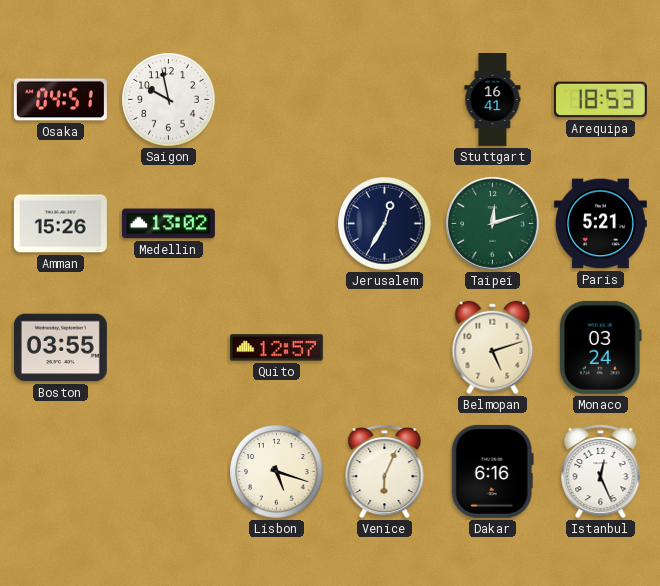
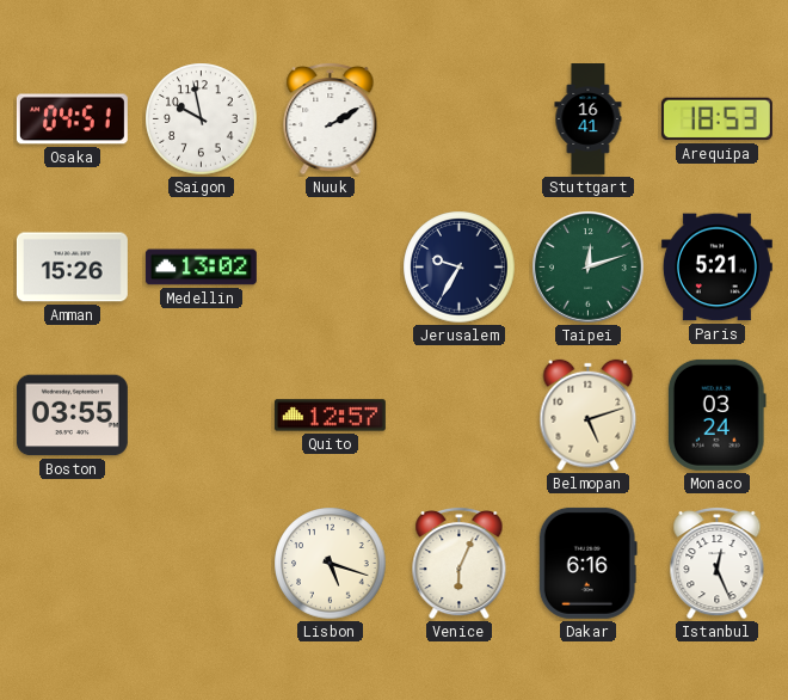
Nuuk: none -> 2:10 (331, 118)
Jerusalem: 12:35 -> 9:35 (460, 268)
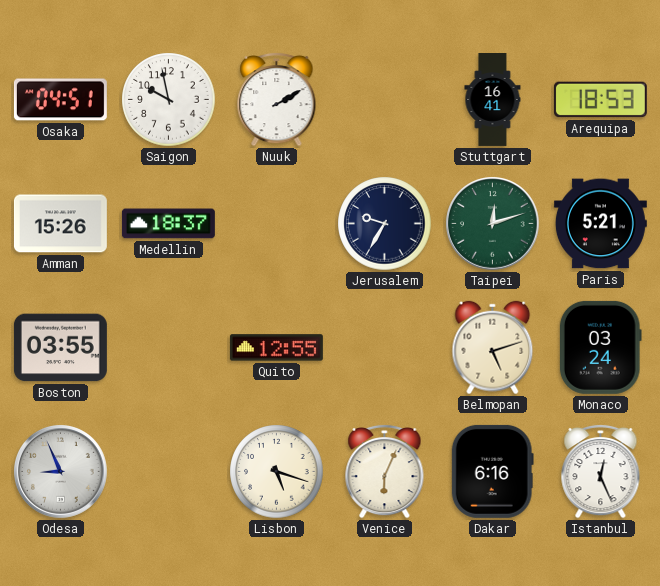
Medellin: 13:02 -> 18:37 (168, 224)
Quito: 12:57 -> 12:55 (276, 348)
Odesa: none -> 8:56 (61, 472)
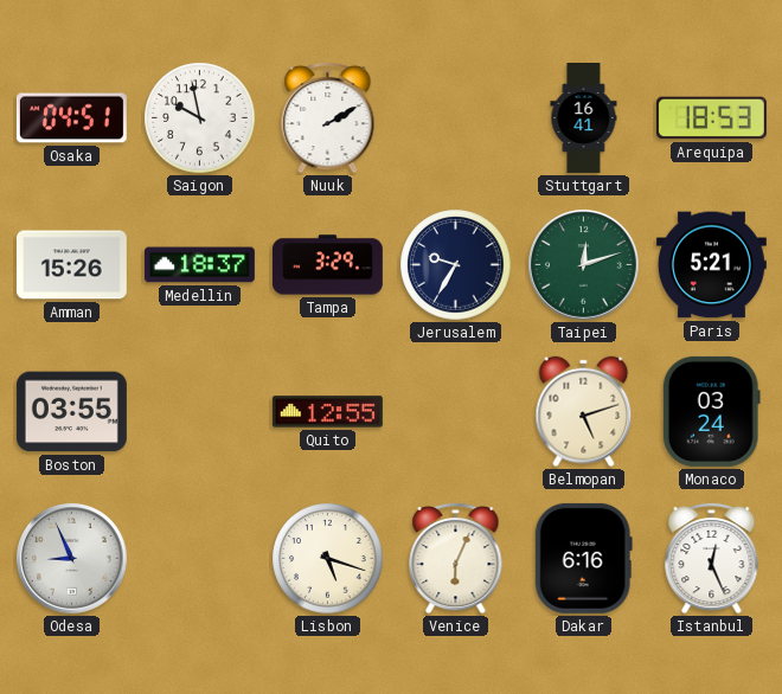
Tampa: none -> 3:29 (327, 265)
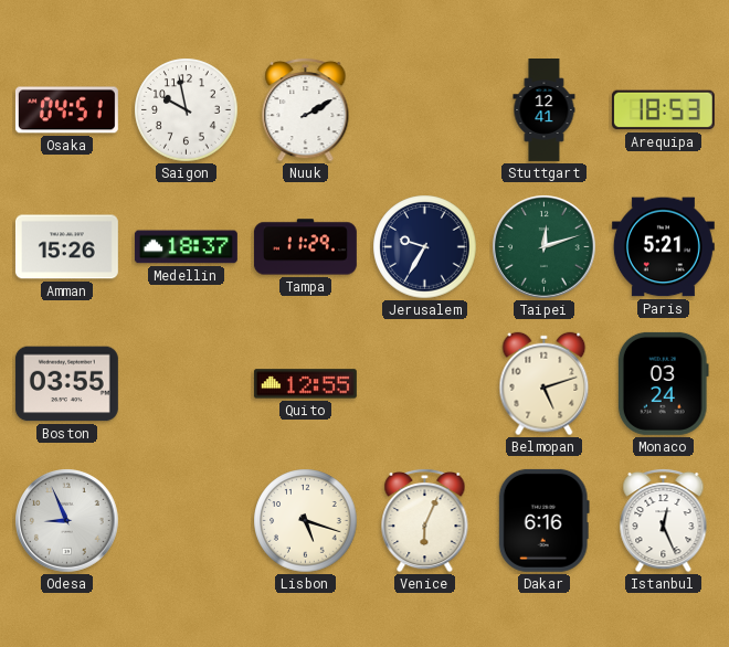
Stuttgart: 16:41 -> 12:41 (545, 110)
Tampa: 3:29 -> 11:29 (305, 247)
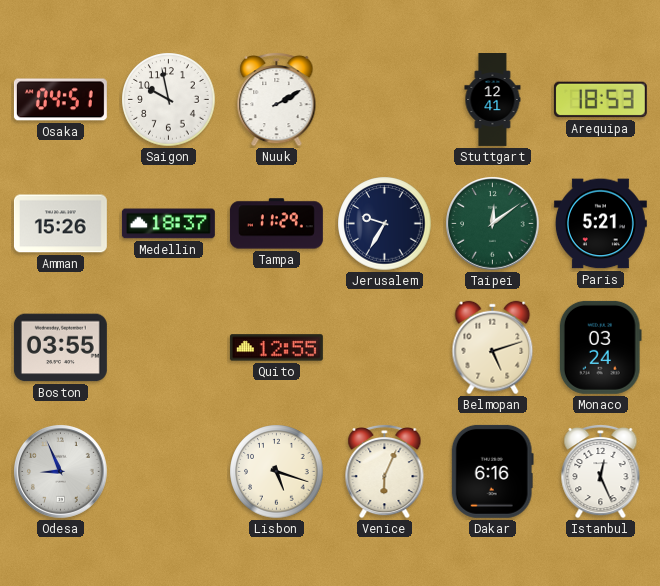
Taipei: 12:12 -> 12:09 (493, 224)
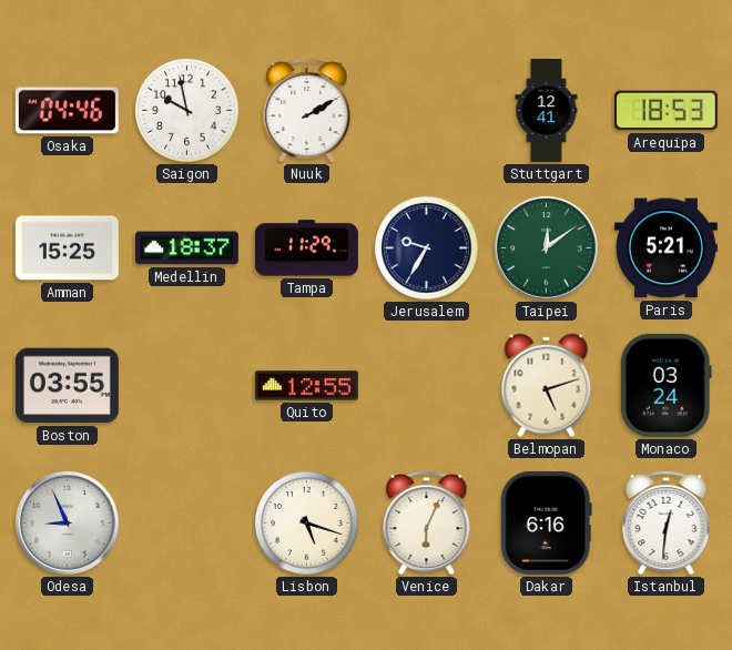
Osaka: 04:51 -> 04:46 (67, 111)
Amman: 15:26 -> 15:25 (67, 248)
Istanbul: 12:26 -> 12:31 (667, 522)
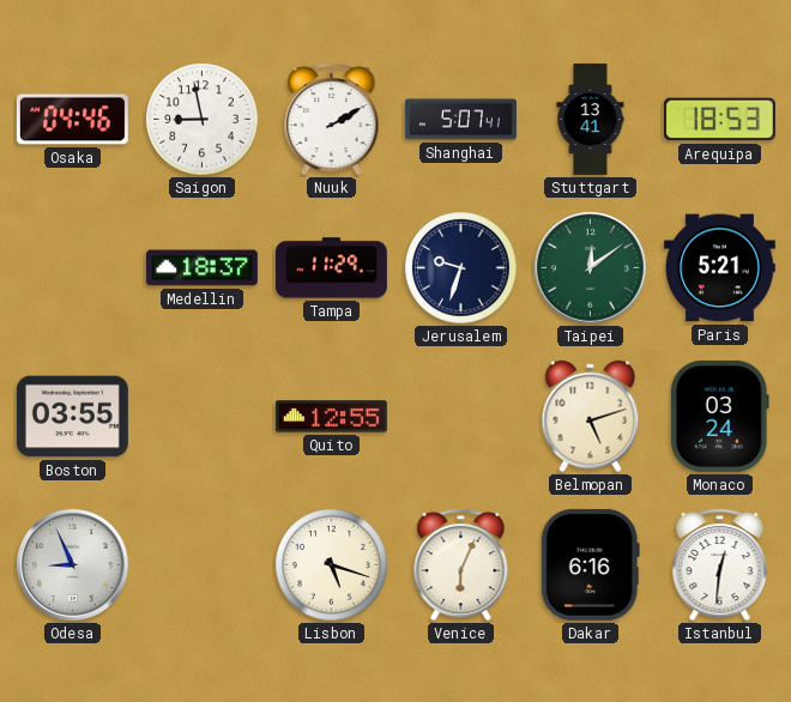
Saigon: 9:58 -> 8:58 (203, 120)
Shanghai: none -> 5:07 (460, 120)
Stuttgart: 12:41 -> 13:41 (591, 120)
Amman: 15:25 -> none (67, 248)
Jerusalem: 9:35 -> 9:33 (461, 268)
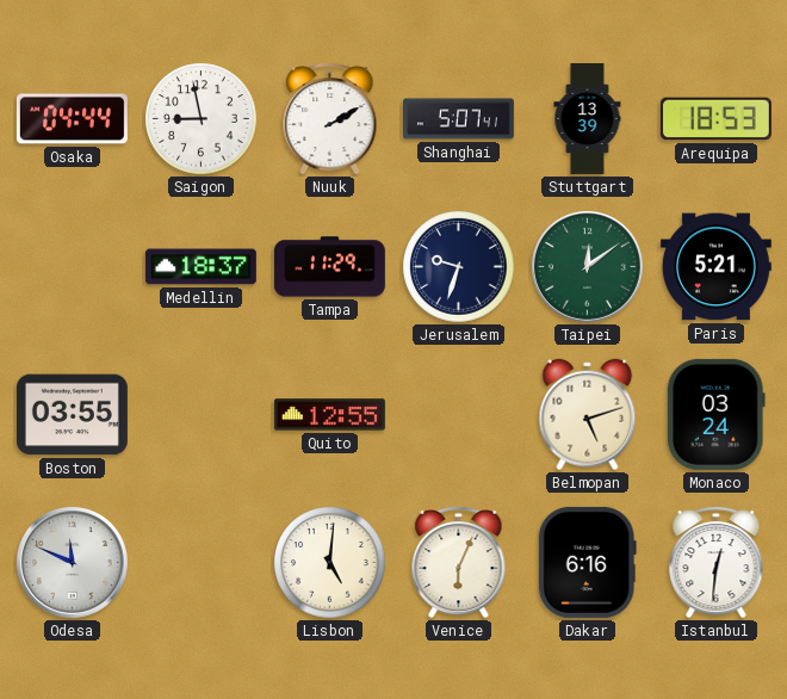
Osaka: 04:46 -> 04:44 (72, 119)
Stuttgart: 13:41 -> 13:39 (588, 119)
Odesa: 8:56 -> 11:49 (73, 563)
Lisbon: 5:18 -> 5:01 (330, 563)
